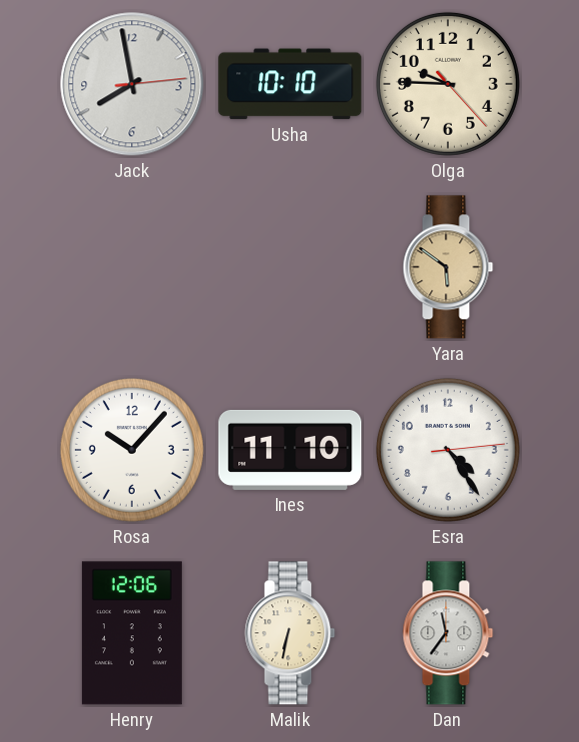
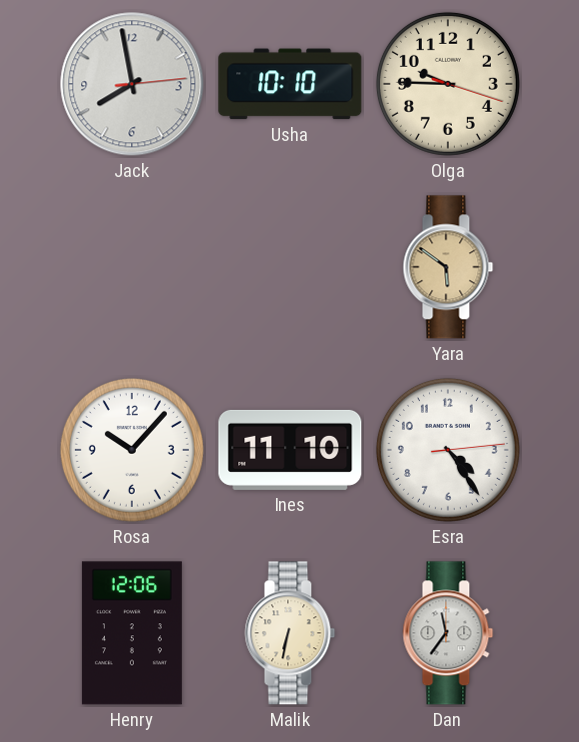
Olga: 9:45:23 -> 9:45:18 (448, 84)
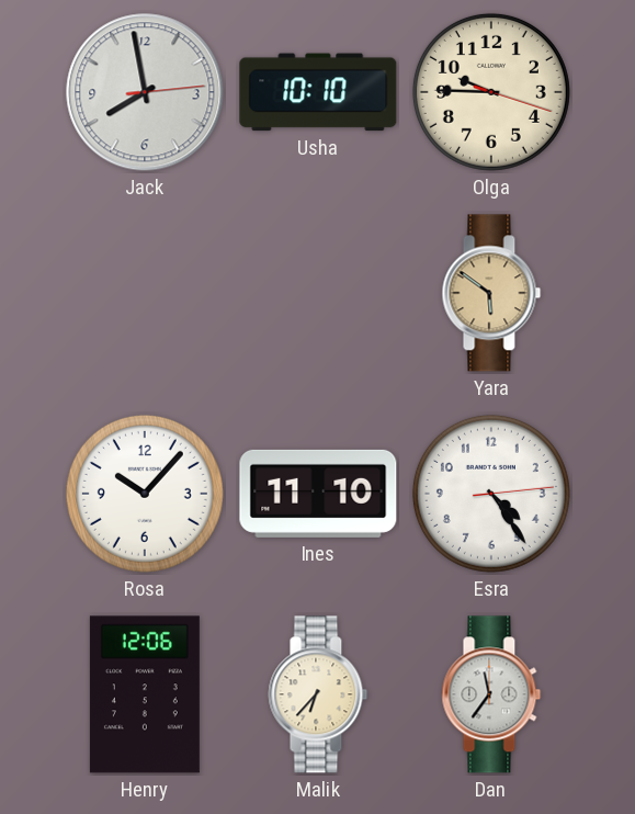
Malik: 6:32 -> 6:37 (318, 694)
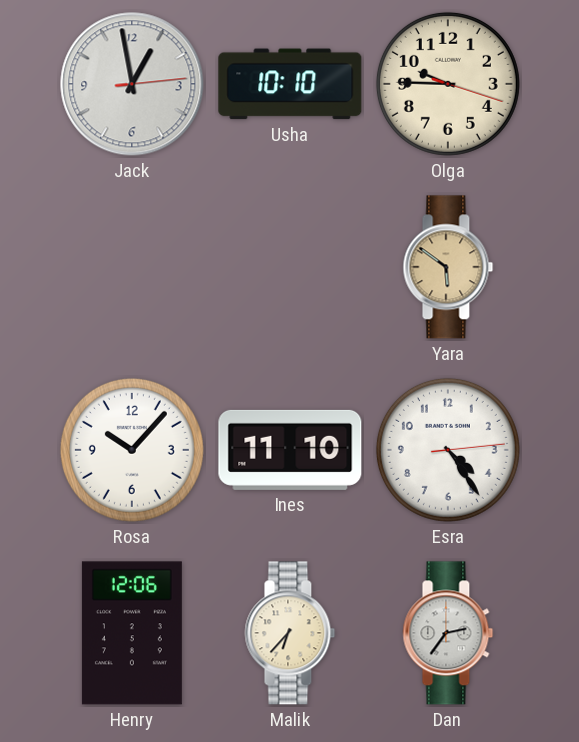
Jack: 7:58 -> 12:58 (132, 84)
Dan: 11:36 -> 2:36 (448, 633)
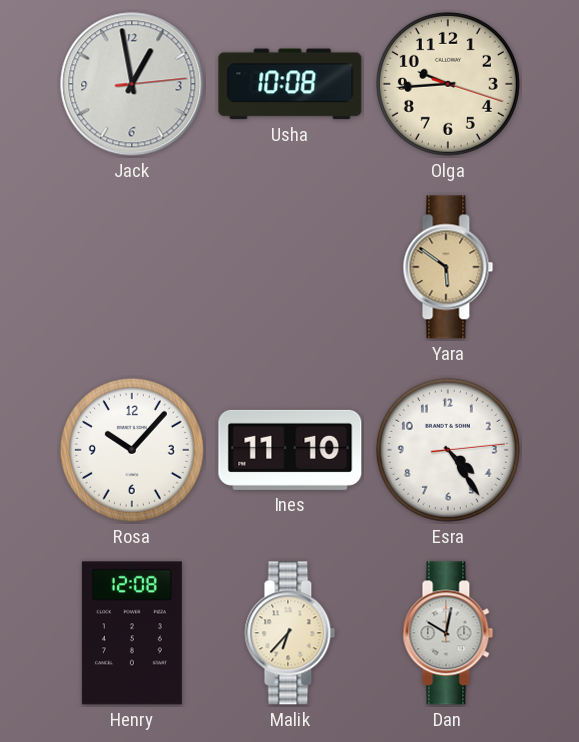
Usha: 10:10 -> 10:08 (290, 84)
Olga: 9:45 -> 9:44 (448, 84)
Henry: 12:06 -> 12:08 (132, 633)
Dan: 2:36 -> 10:02 (448, 633)
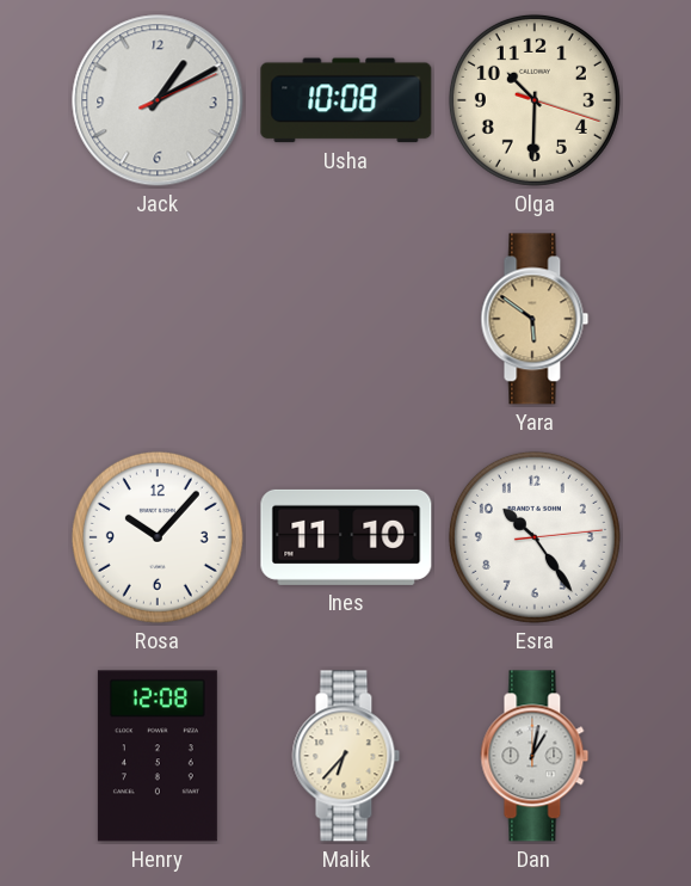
Jack: 12:58 -> 1:10 (158, 100)
Olga: 9:44 -> 10:30 (535, 100)
Esra: 4:24 -> 10:24 (535, 537)
Dan: 10:02 -> 1:02 (535, 756)
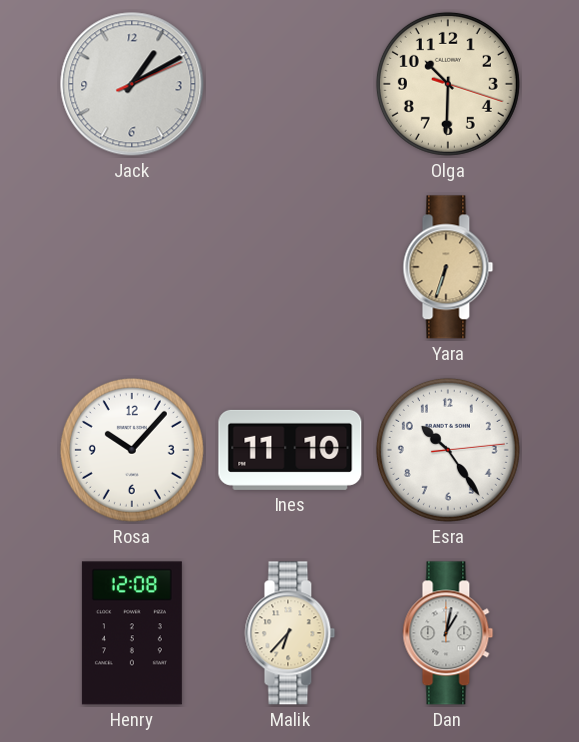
Usha: 10:08 -> none (346, 100)
Yara: 5:51 -> 6:33 (448, 267)
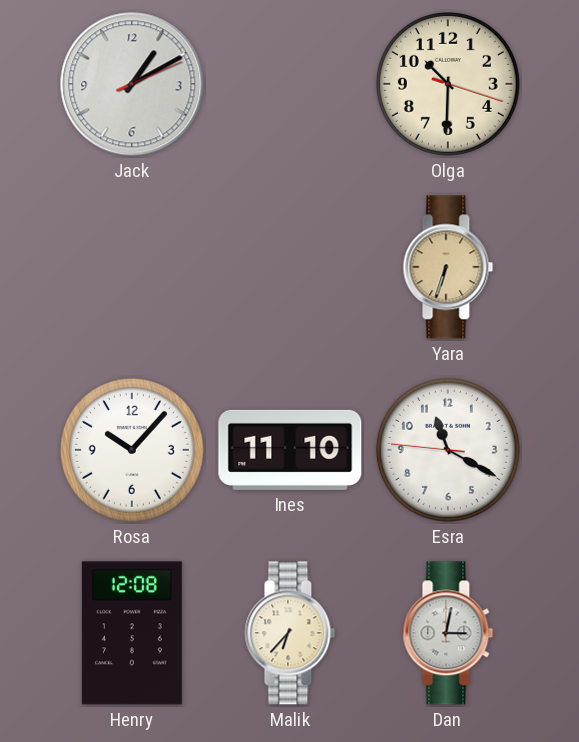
Esra: 10:24 -> 11:19 (448, 450)
Dan: 1:02 -> 3:02 (448, 633)
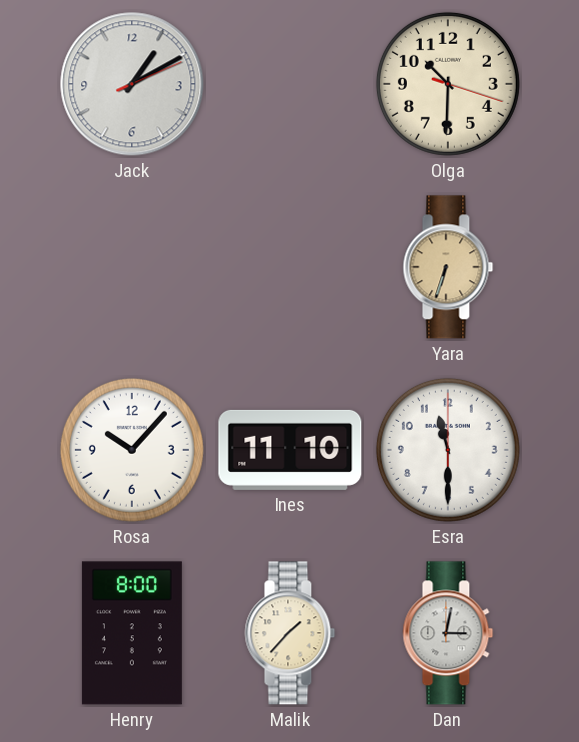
Esra: 11:19 -> 11:30 (448, 450)
Henry: 12:08 -> 8:00 (132, 633)
Malik: 6:37 -> 1:37 (290, 633)
